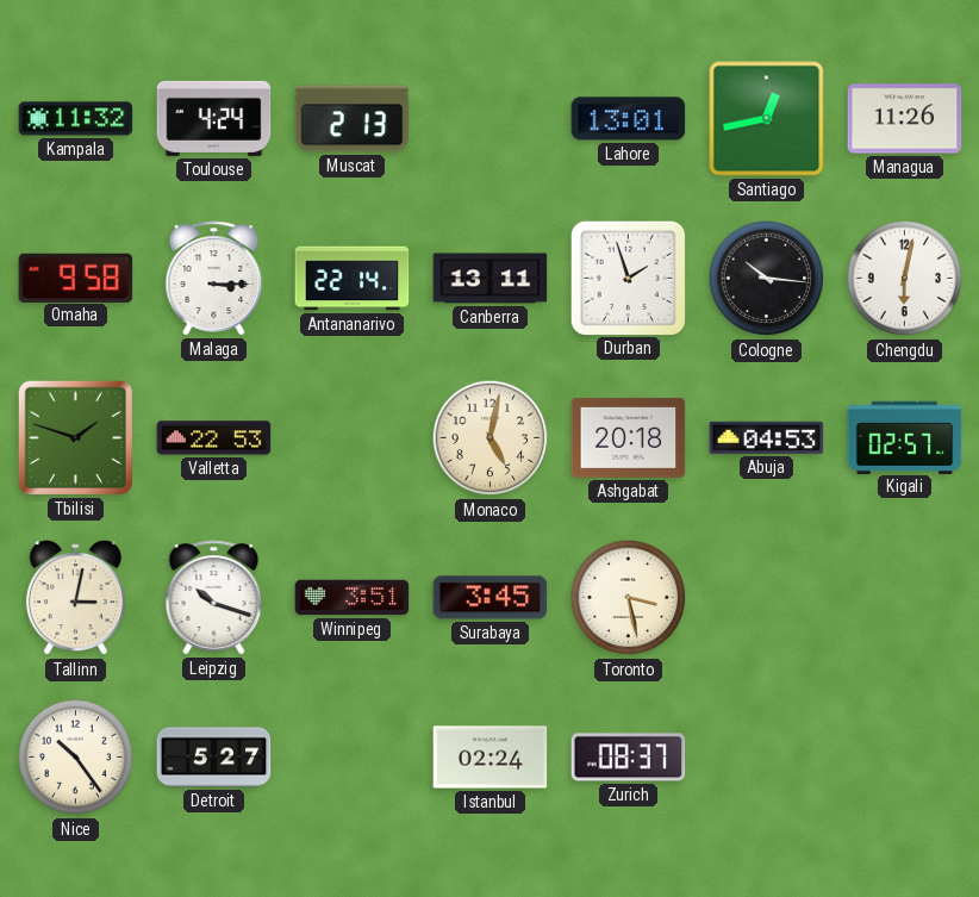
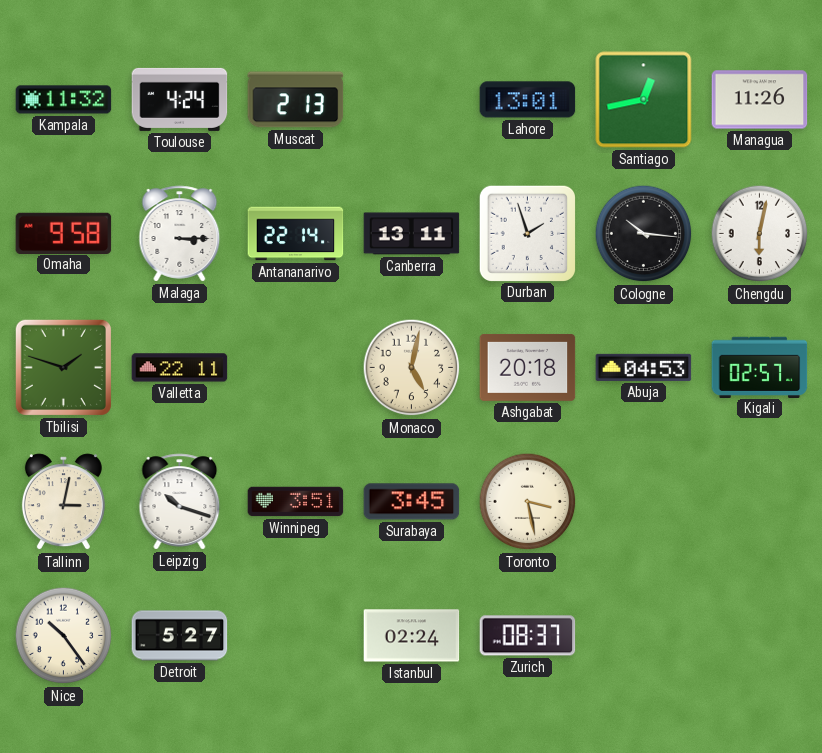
Valletta: 22:53 -> 22:11 (180, 368)
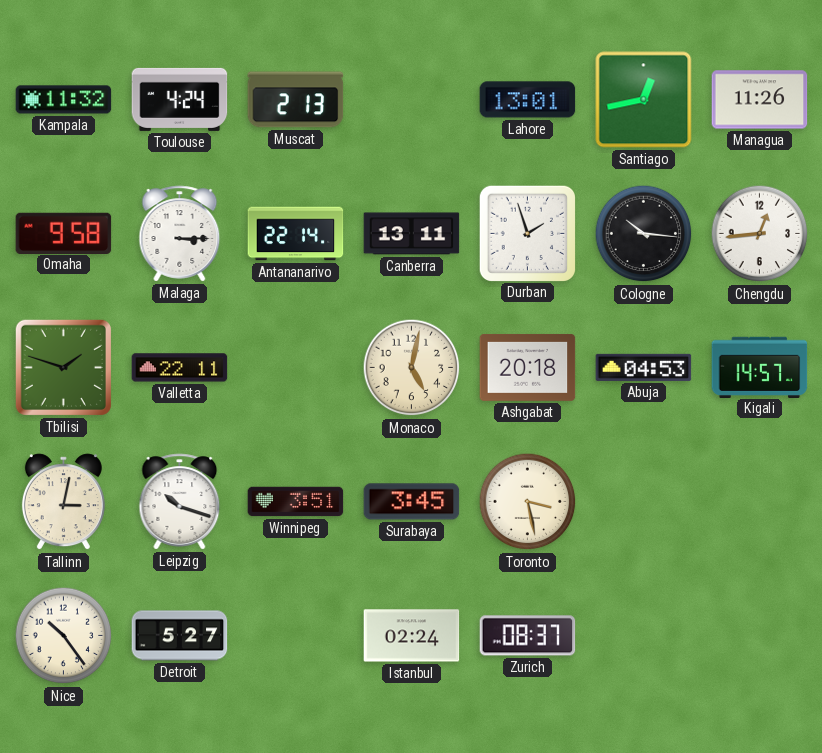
Chengdu: 6:02 -> 12:44 (760, 234)
Kigali: 02:57 -> 14:57 (760, 367)
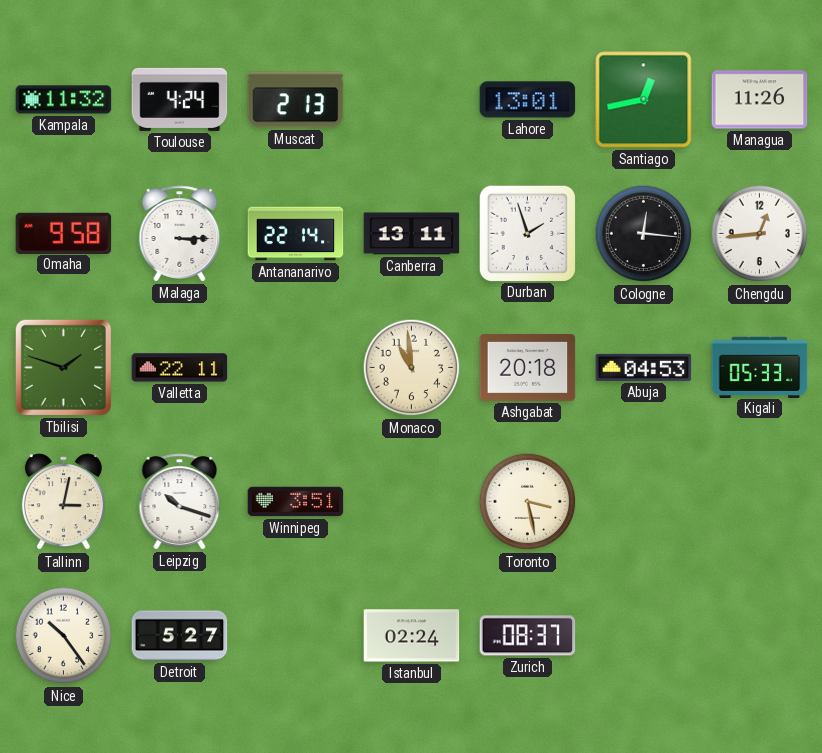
Cologne: 10:16 -> 12:16 (644, 234)
Monaco: 5:02 -> 10:59 (412, 368)
Kigali: 14:57 -> 05:33 (760, 367)
Surabaya: 3:45 -> none (412, 502)
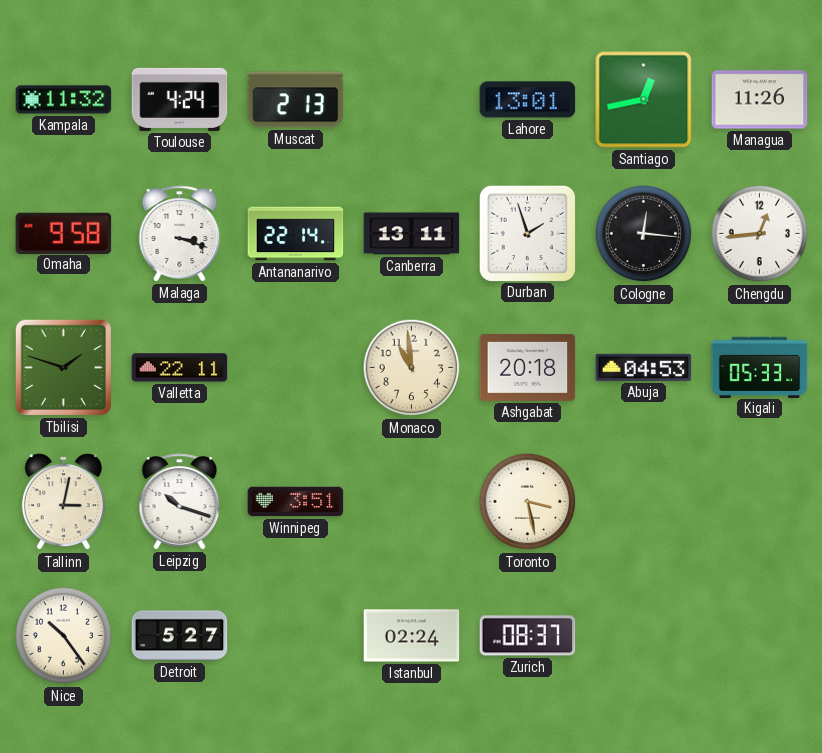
Malaga: 3:15 -> 3:18 (180, 234)
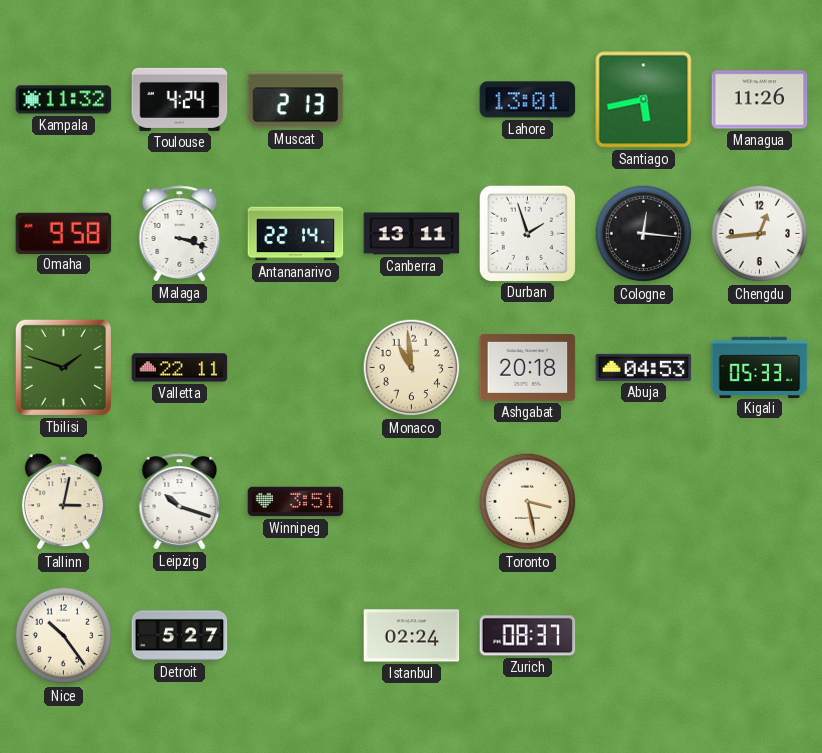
Santiago: 12:43 -> 5:43 (644, 100)
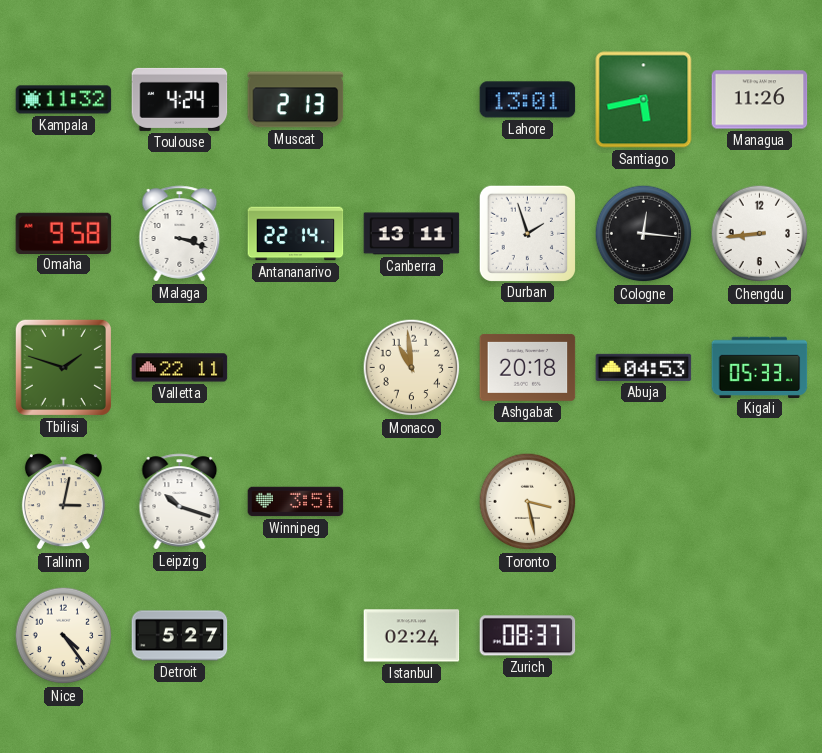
Chengdu: 12:44 -> 8:44 (760, 234)
Nice: 10:24 -> 4:24 (64, 636)
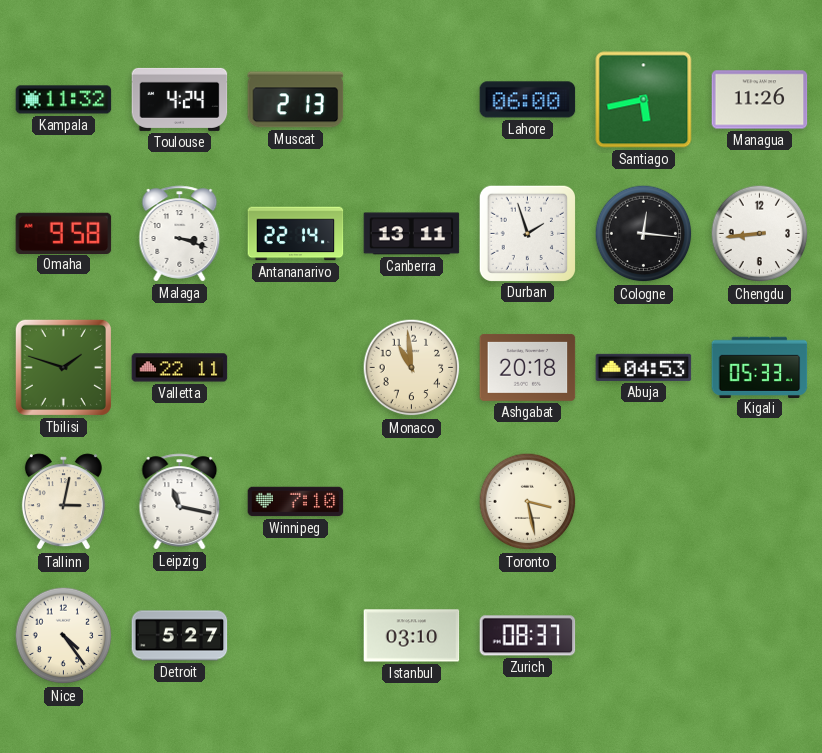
Lahore: 13:01 -> 06:00 (528, 100)
Leipzig: 10:18 -> 11:17 (180, 502)
Winnipeg: 3:51 -> 7:10 (296, 502)
Istanbul: 02:24 -> 03:10 (412, 636)
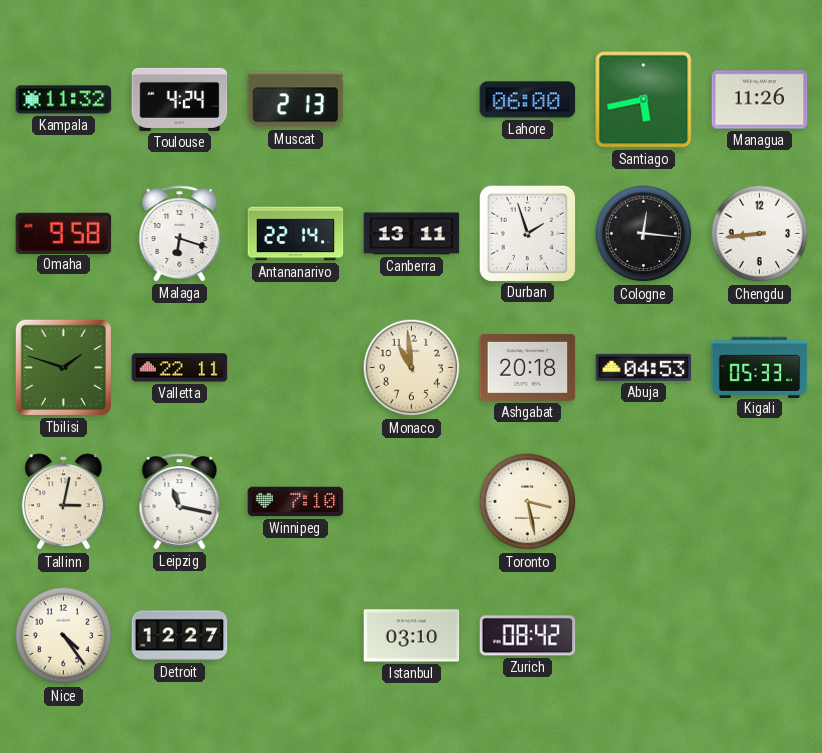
Malaga: 3:18 -> 6:18 (180, 234)
Detroit: 5:27 -> 12:27 (180, 636)
Zurich: 08:37 -> 08:42 (528, 636)
